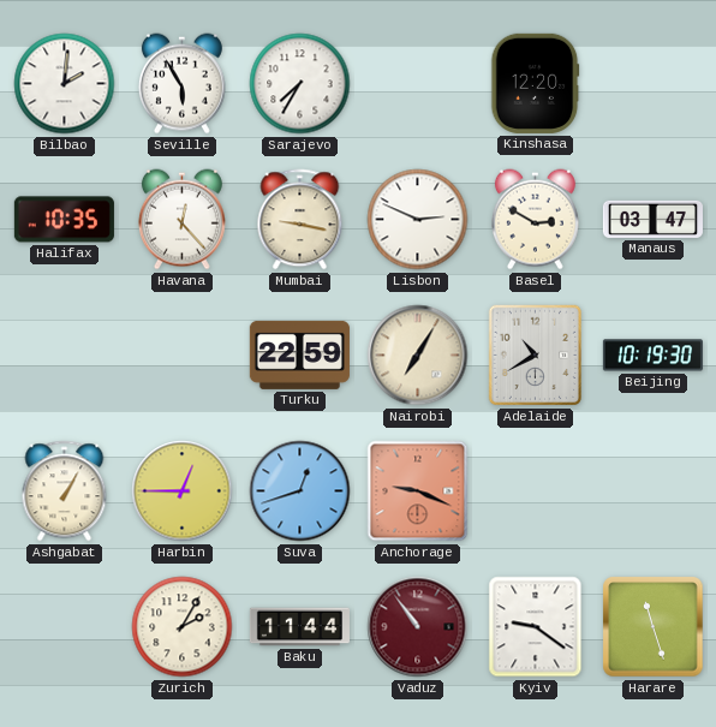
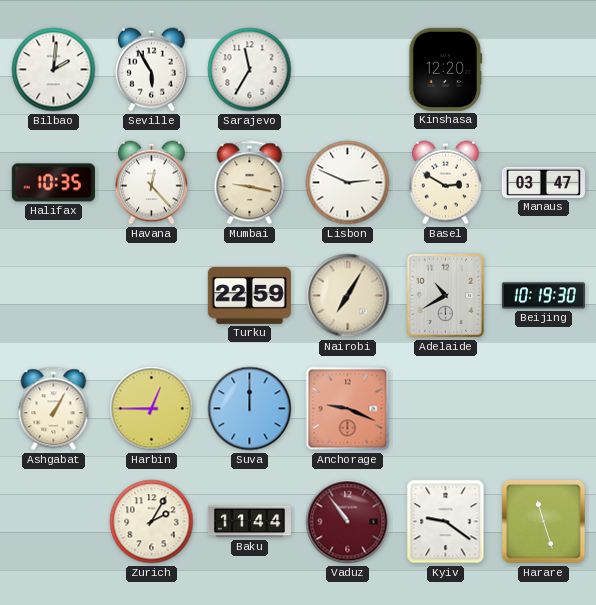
Sarajevo: 7:35 -> 11:35 (250, 70)
Suva: 12:42 -> 12:00 (250, 409)
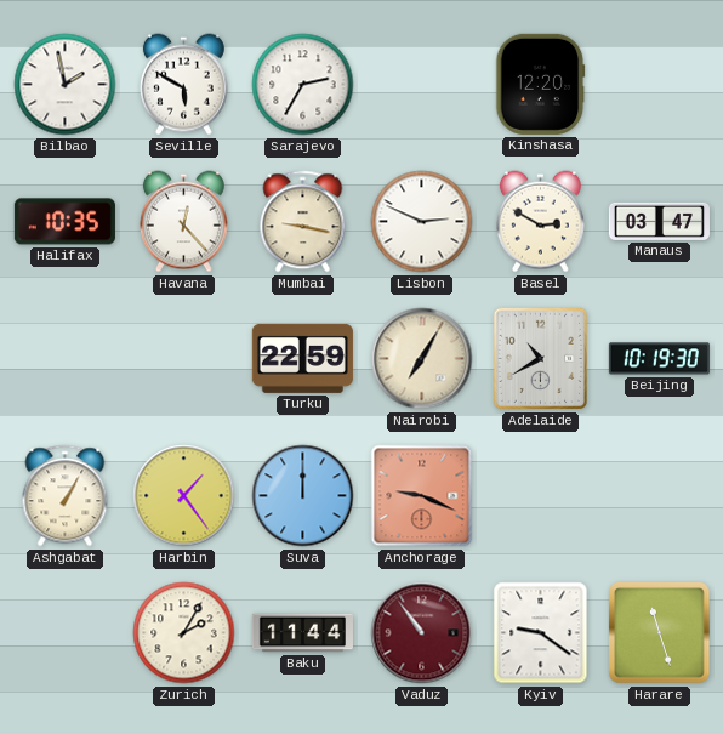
Bilbao: 2:01 -> 1:58 (66, 85)
Seville: 5:55 -> 5:50 (183, 85)
Sarajevo: 11:35 -> 2:35 (303, 85)
Harbin: 12:45 -> 1:24 (184, 496)
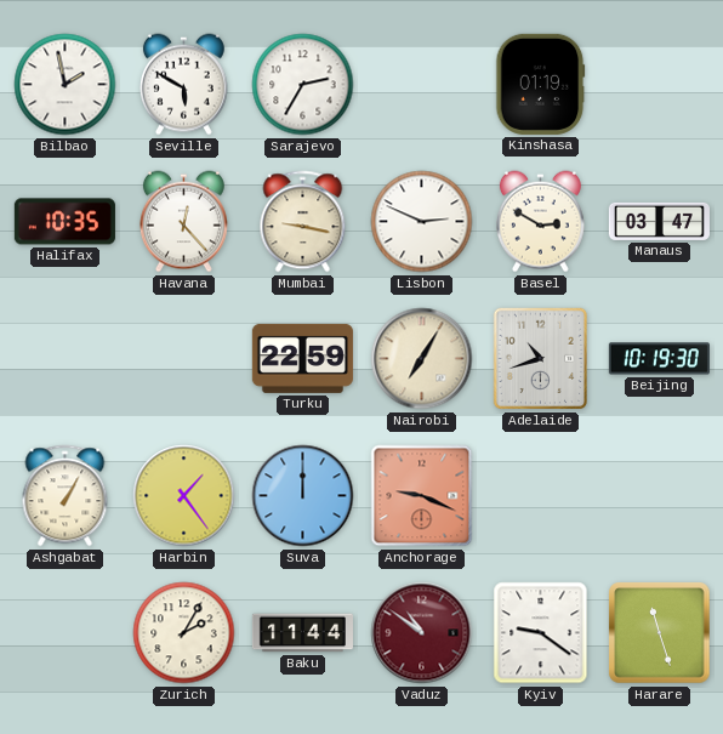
Kinshasa: 12:20 -> 01:19 (541, 84)
Adelaide: 10:40 -> 10:42 (541, 359)
Vaduz: 10:54 -> 10:51 (422, 633)
